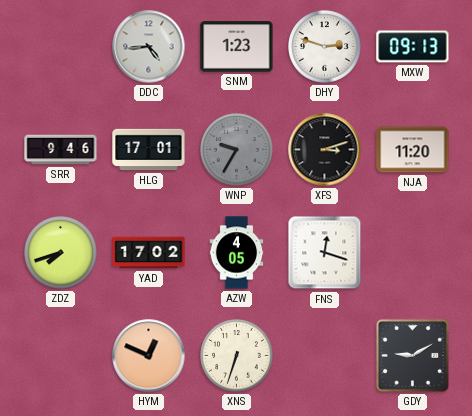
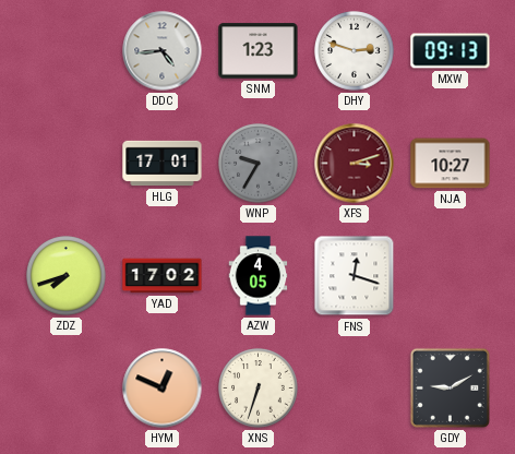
SRR: 9:46 -> none (61, 150)
XFS dial: black -> burgundy (355, 164)
NJA: 11:20 -> 10:27 (451, 164)
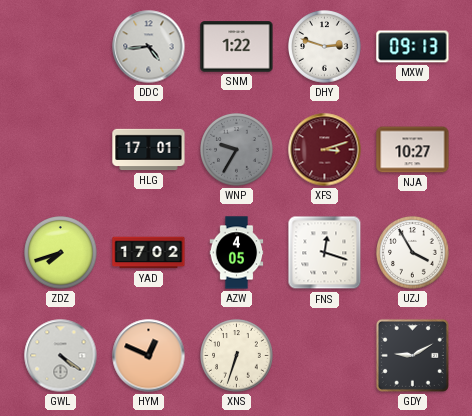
SNM: 1:23 -> 1:22 (237, 47)
UZJ: none -> 3:55 (413, 253)
GWL: none -> 4:21 (61, 356)
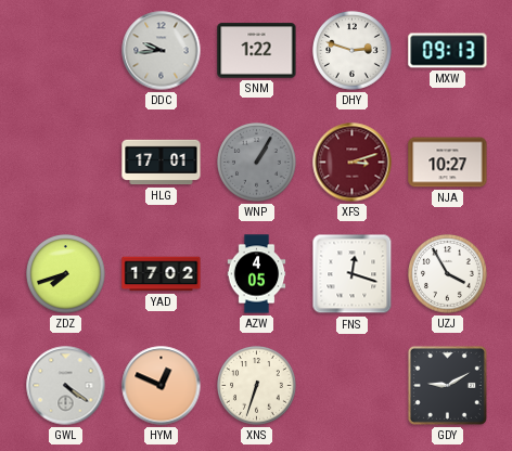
DDC: 4:44 -> 9:44 (162, 51)
WNP: 9:35 -> 1:05 (257, 163)
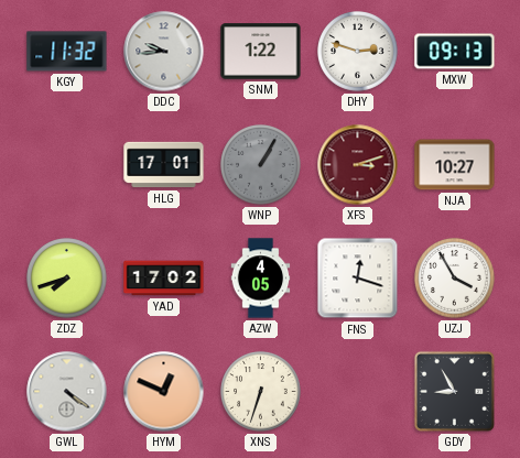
KGY: none -> 11:32 (67, 52)
GDY: 9:10 -> 8:55 (454, 391)
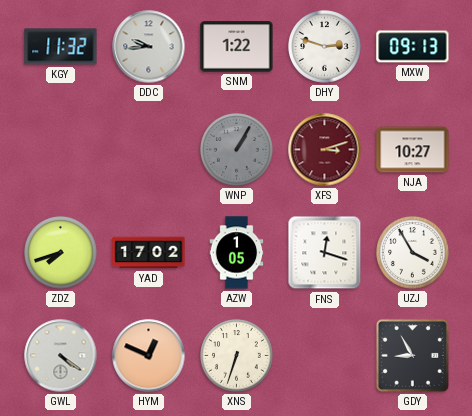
HLG: 17:01 -> none (164, 165)
AZW: 4:05 -> 1:05 (237, 253)
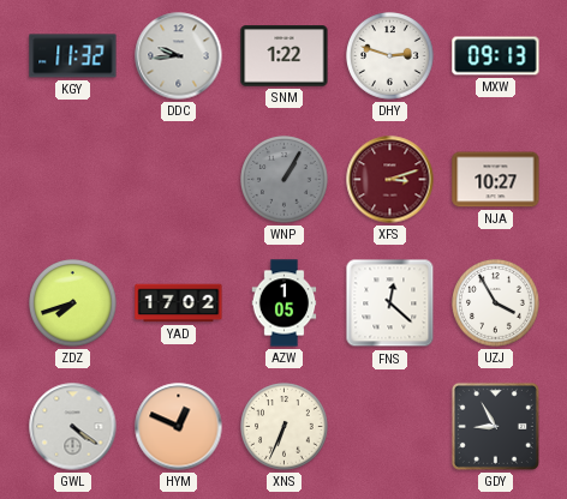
FNS: 12:18 -> 12:22 (390, 303)
XNS: 6:33 -> 6:34 (285, 427)
